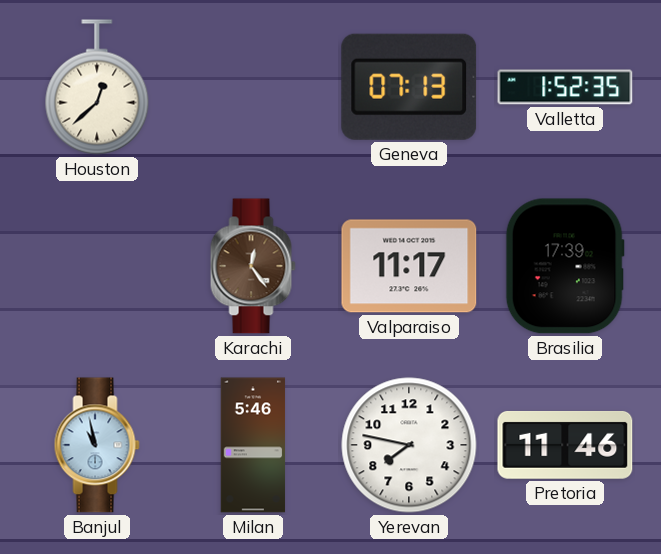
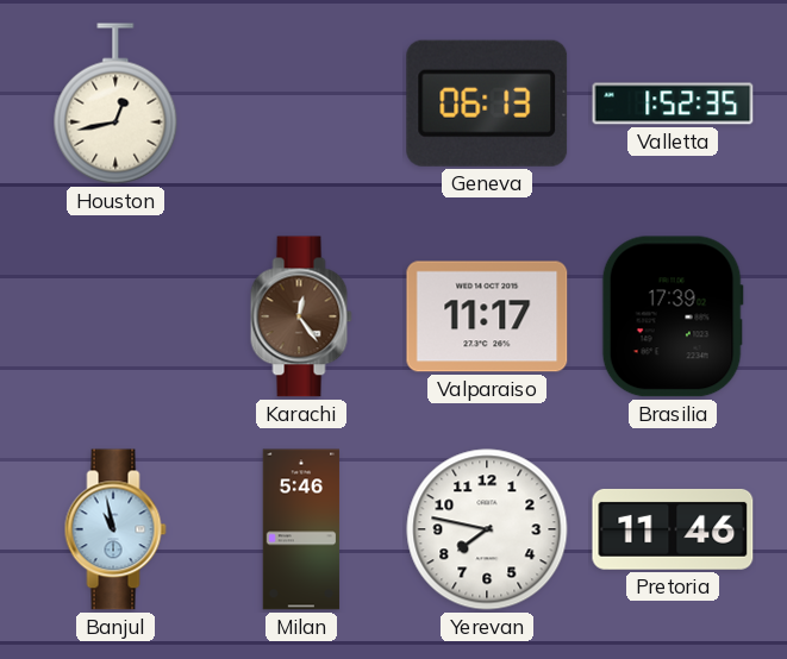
Houston: 12:38 -> 12:43 (115, 103)
Geneva: 07:13 -> 06:13 (487, 103)
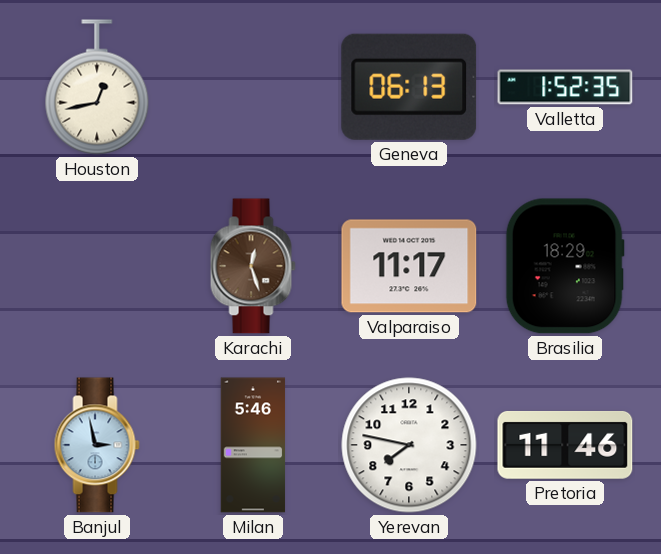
Karachi: 12:24 -> 12:27 (253, 266)
Brasilia: 17:39 -> 18:29 (565, 266)
Banjul: 10:58 -> 2:58 (97, 445)
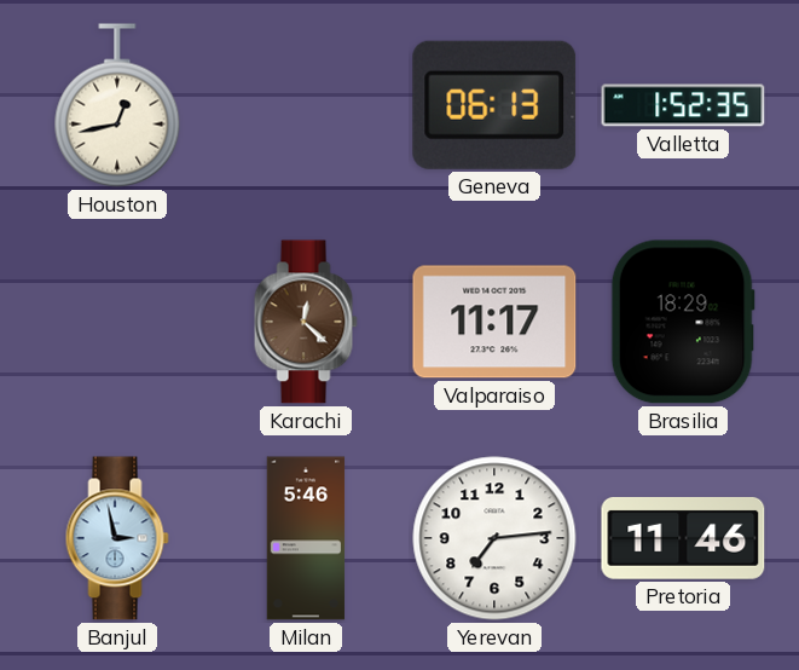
Karachi: 12:27 -> 12:22 (306, 322)
Yerevan: 7:47 -> 7:14 (494, 538)
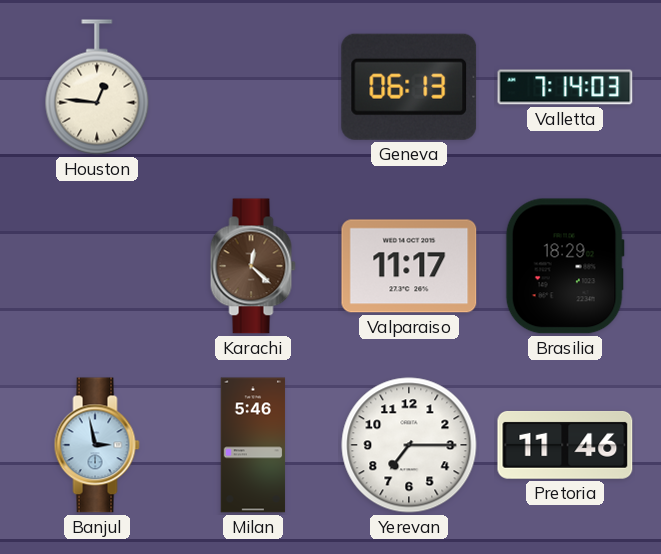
Houston: 12:43 -> 12:46 (97, 87)
Valletta: 1:52 -> 7:14 (565, 87)
Yerevan: 7:14 -> 7:15 (409, 445)
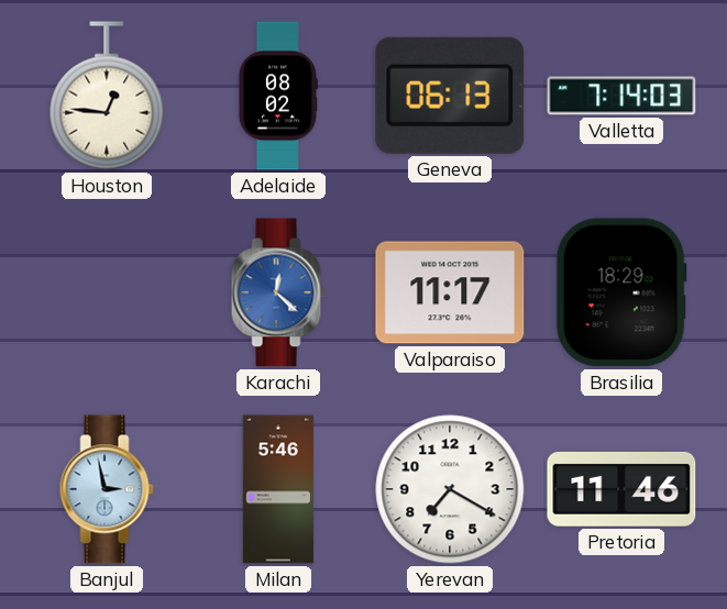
Adelaide: none -> 08:02 (277, 96)
Karachi dial: brown -> blue (278, 292)
Yerevan: 7:15 -> 7:20 (450, 489)
